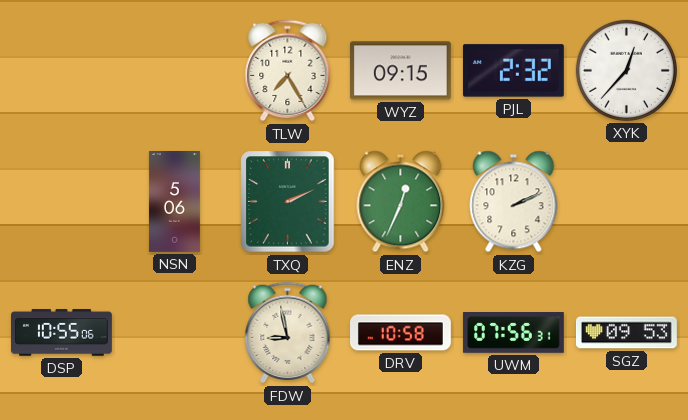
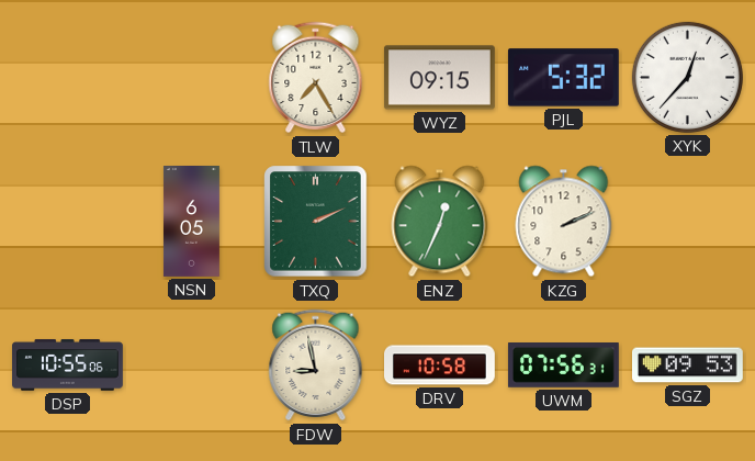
PJL: 2:32 -> 5:32 (563, 78)
NSN: 5:06 -> 6:05 (191, 222)
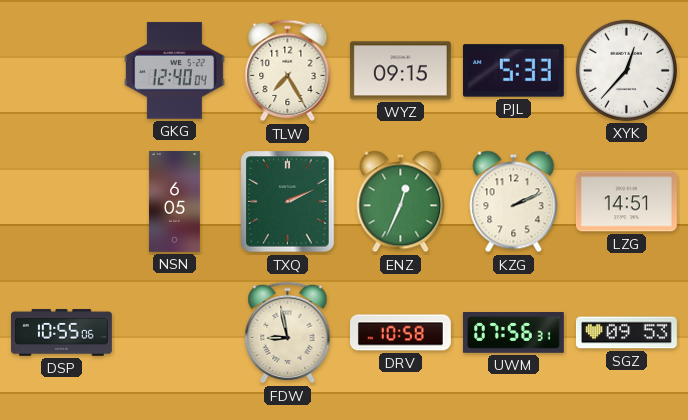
GKG: none -> 12:40 (174, 71)
PJL: 5:32 -> 5:33 (513, 71)
LZG: none -> 14:51 (626, 202)
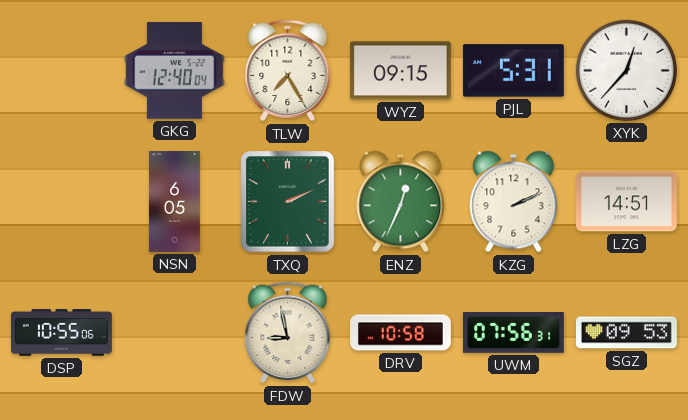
PJL: 5:33 -> 5:31 (513, 71)
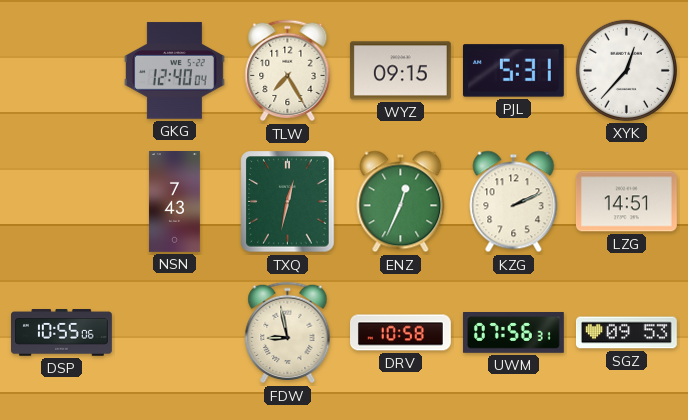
NSN: 6:05 -> 7:43 (174, 202)
TXQ: 2:11 -> 12:32 (288, 202)
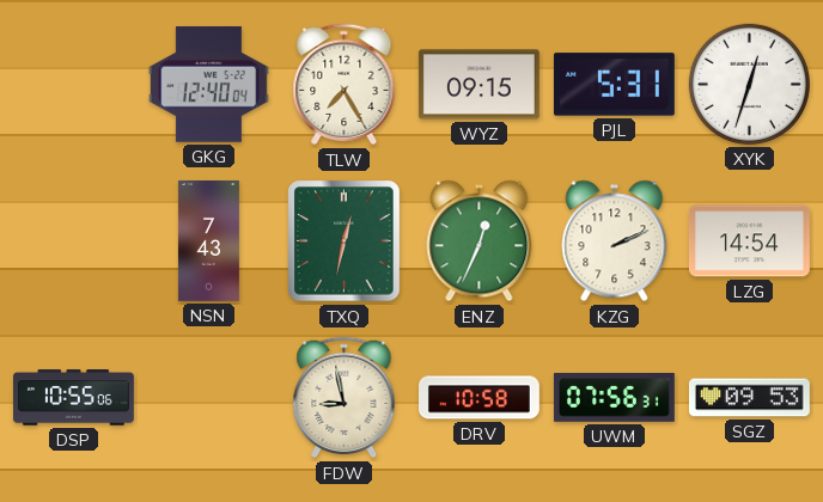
XYK: 12:37 -> 12:33 (749, 84)
LZG: 14:51 -> 14:54 (749, 241)
